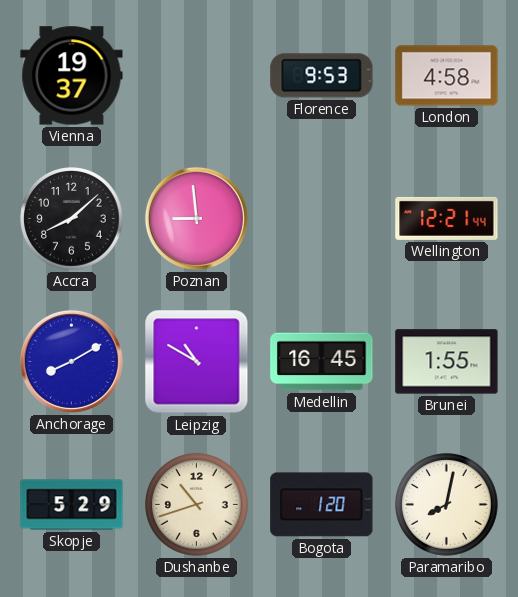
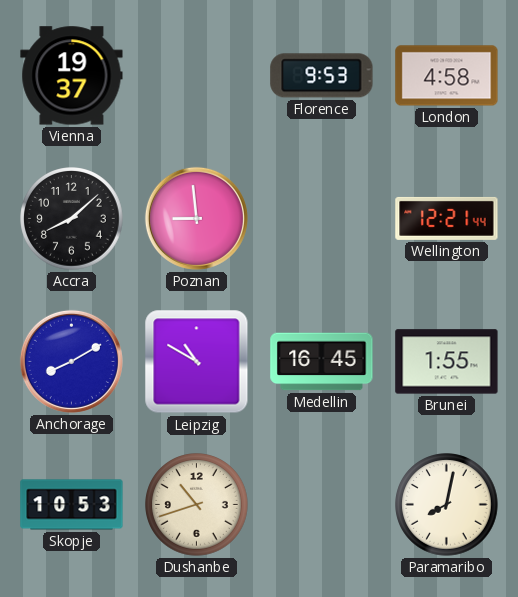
Skopje: 5:29 -> 10:53 (72, 505)
Bogota: 1:20 -> none (322, 505)
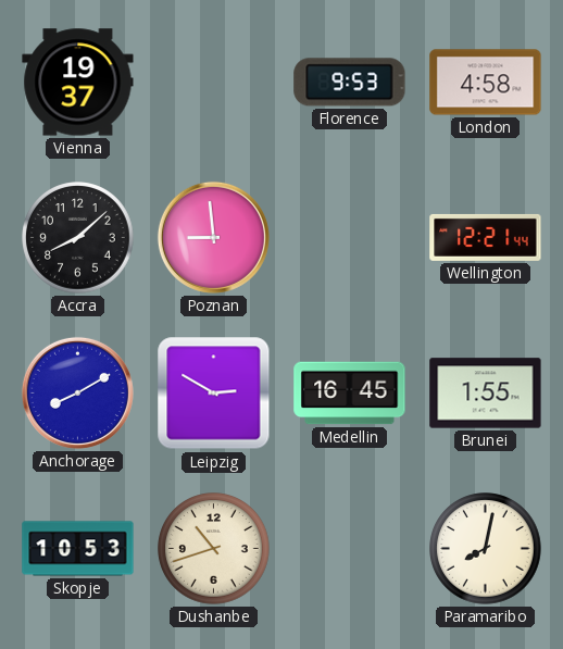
Leipzig: 10:50 -> 2:50 (214, 394)
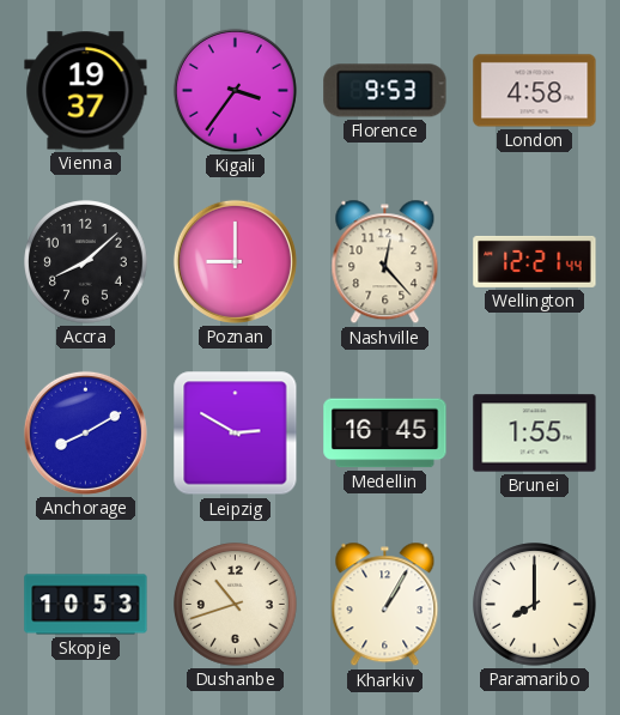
Kigali: none -> 3:36 (235, 90)
Poznan: 8:59 -> 9:00 (235, 261)
Nashville: none -> 12:23 (385, 262)
Kharkiv: none -> 1:05 (385, 605)
Paramaribo: 8:02 -> 8:00 (535, 605)
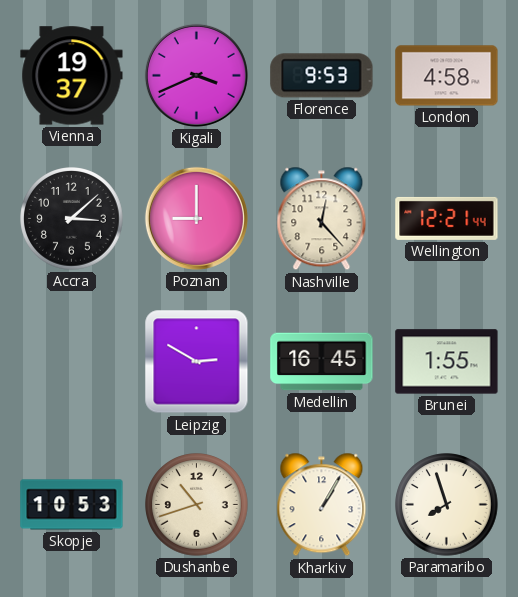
Kigali: 3:36 -> 3:41 (196, 75)
Accra: 8:08 -> 3:08 (72, 219)
Anchorage: 8:10 -> none (85, 432)
Paramaribo: 8:00 -> 7:57 (447, 505)
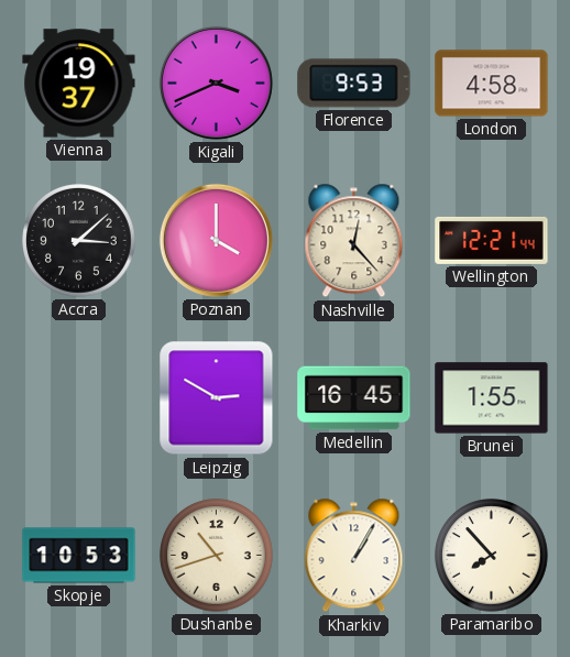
Poznan: 9:00 -> 4:00 (216, 240)
Paramaribo: 7:57 -> 7:53 (492, 556)
